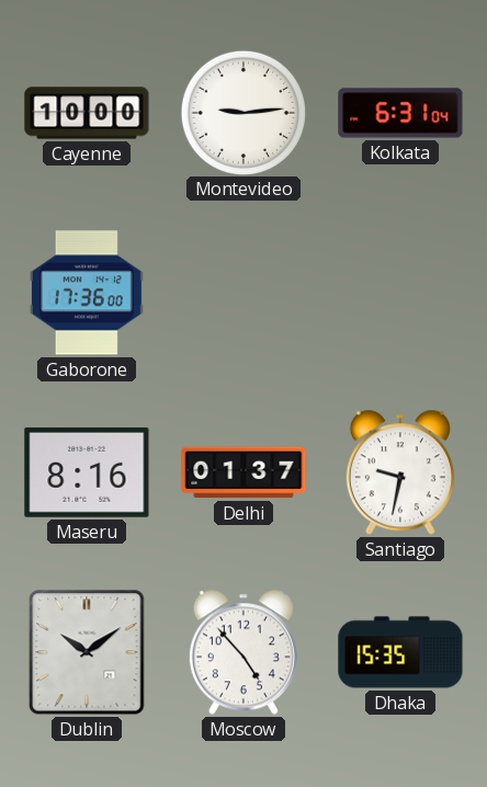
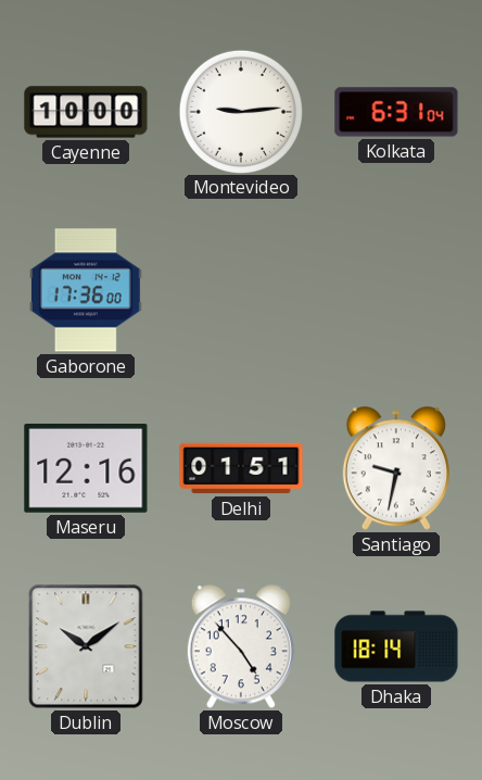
Maseru: 8:16 -> 12:16 (86, 469)
Delhi: 01:37 -> 01:51 (241, 468)
Dhaka: 15:35 -> 18:14 (396, 646)
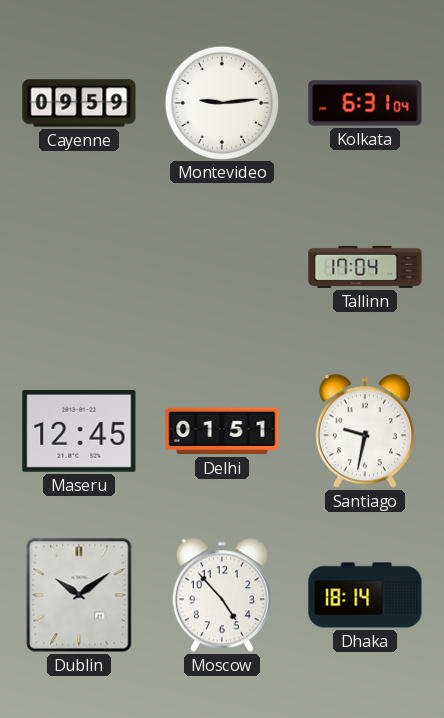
Cayenne: 10:00 -> 09:59 (79, 103)
Gaborone: 17:36 -> none (86, 290)
Tallinn: none -> 17:04 (365, 267)
Maseru: 12:16 -> 12:45 (79, 432)
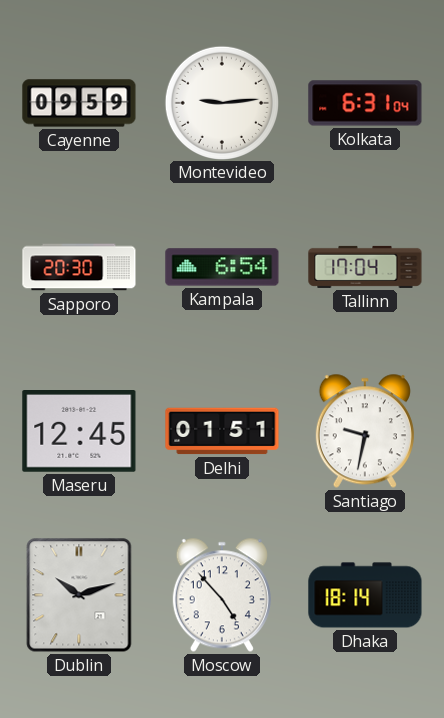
Sapporo: none -> 20:30 (79, 267)
Kampala: none -> 6:54 (222, 267)
Dublin: 10:09 -> 10:12 (79, 595)
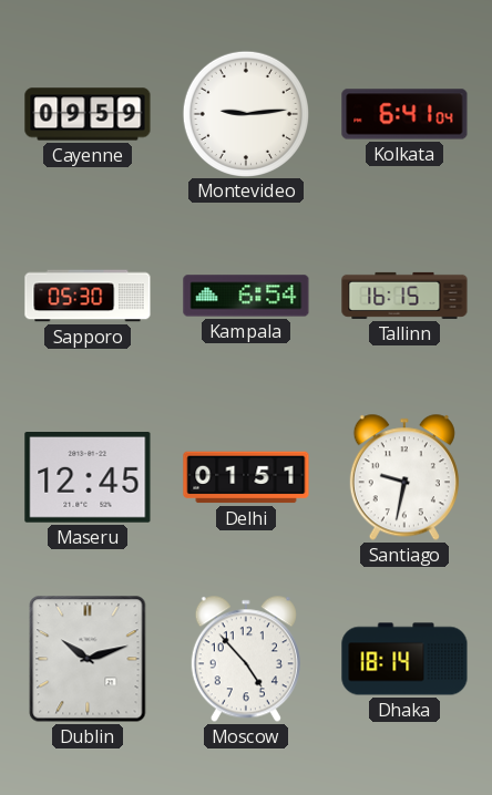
Kolkata: 6:31 -> 6:41 (404, 114)
Sapporo: 20:30 -> 05:30 (88, 296)
Tallinn: 17:04 -> 16:15 (404, 296)
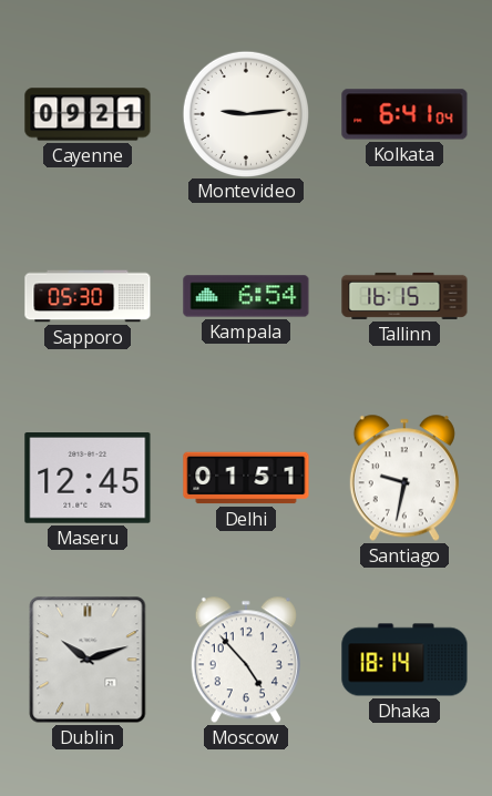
Cayenne: 09:59 -> 09:21 (88, 114)
